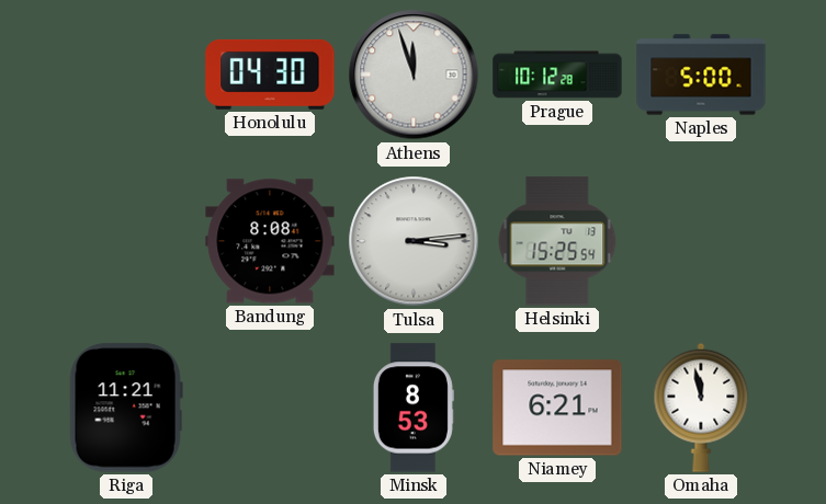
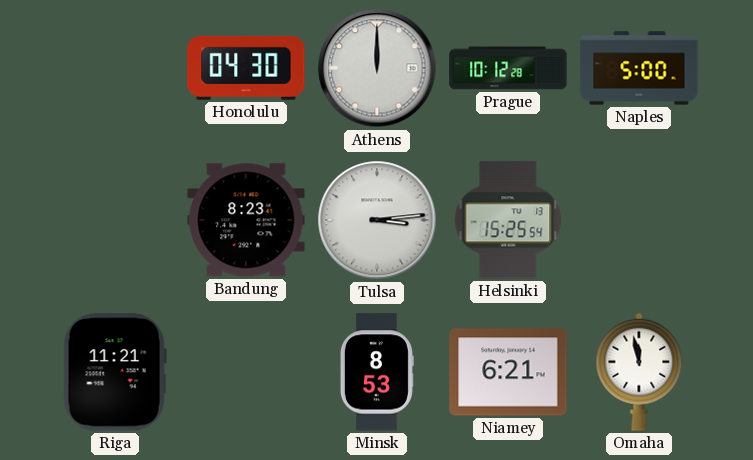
Athens: 11:57 -> 12:00 (377, 68)
Bandung: 8:08 -> 8:23 (246, 220)
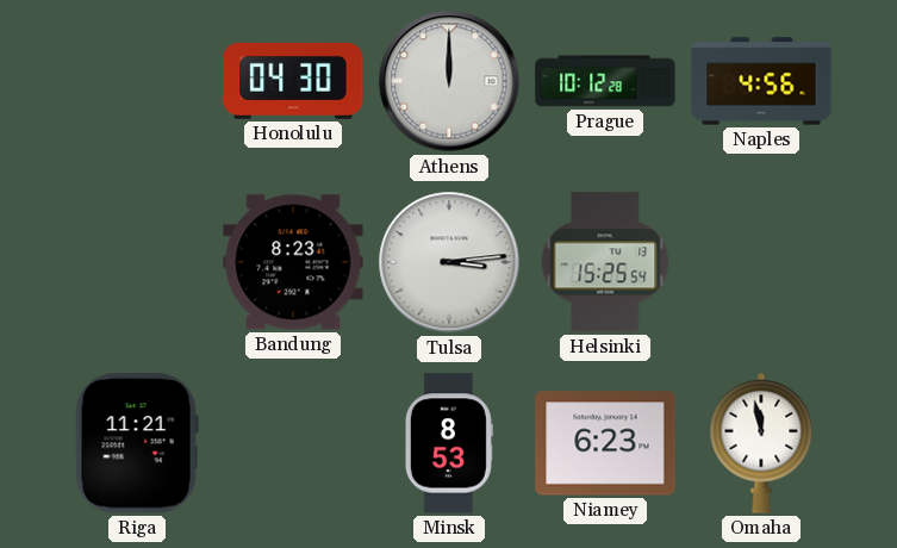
Naples: 5:00 -> 4:56 (761, 81)
Niamey: 6:21 -> 6:23 (605, 443)
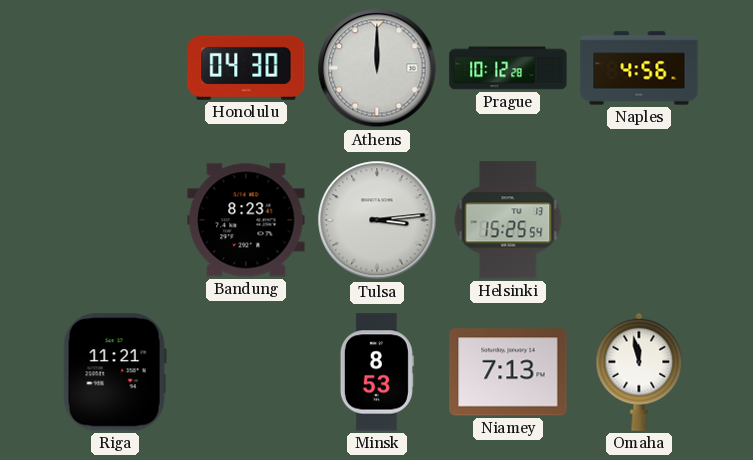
Niamey: 6:23 -> 7:13 (508, 372)
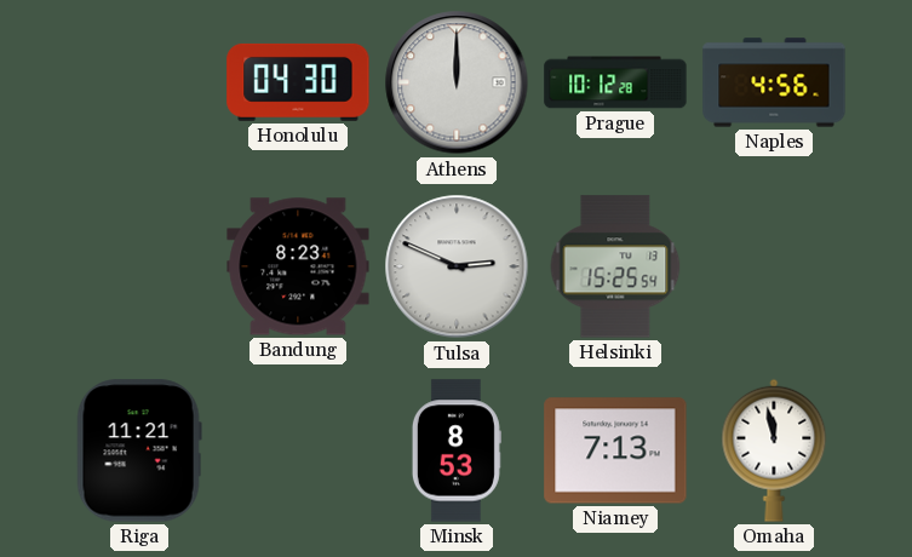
Tulsa: 3:14 -> 2:49 (457, 266)
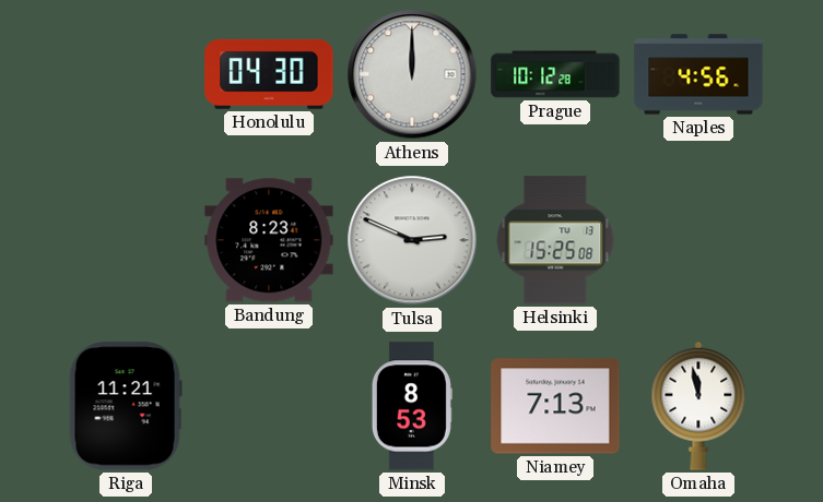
Helsinki: 15:25:54 -> 15:25:08 (555, 240)
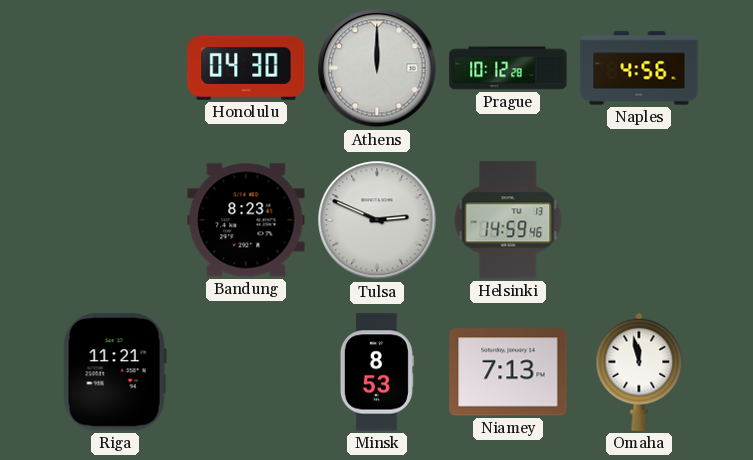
Helsinki: 15:25 -> 14:59 (508, 220)
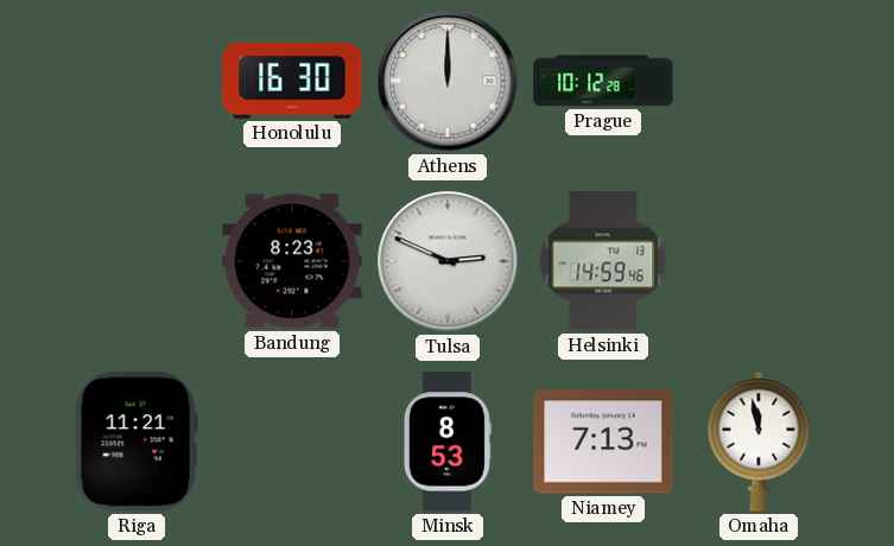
Honolulu: 04:30 -> 16:30 (292, 81)
Naples: 4:56 -> none (639, 68)
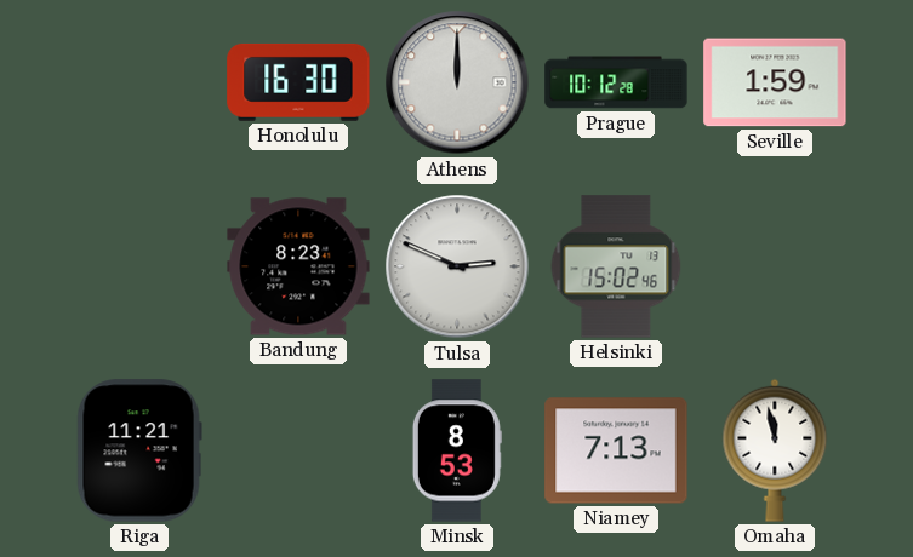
Seville: none -> 1:59 (775, 82)
Helsinki: 14:59 -> 15:02 (616, 266)
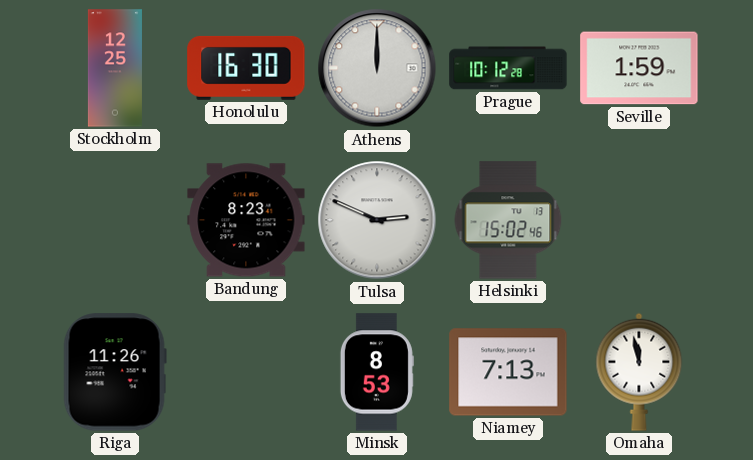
Stockholm: none -> 12:25 (115, 68)
Riga: 11:21 -> 11:26 (115, 372)
